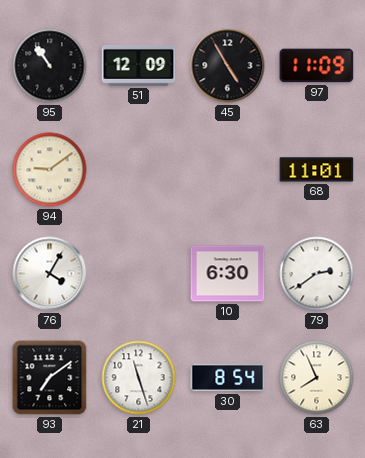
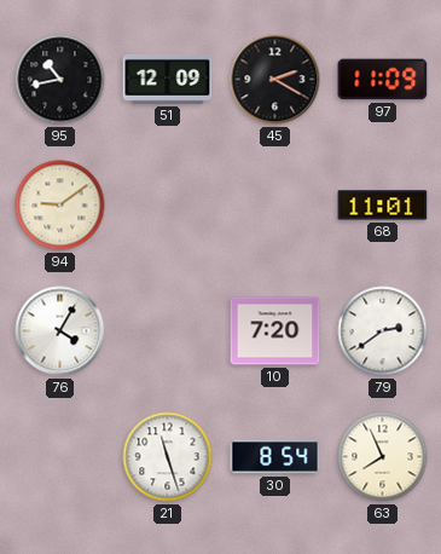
95: 10:54 -> 10:43 (60, 80)
45: 4:55 -> 2:20 (275, 80)
10: 6:30 -> 7:20 (275, 331)
93: 7:09 -> none (50, 378)
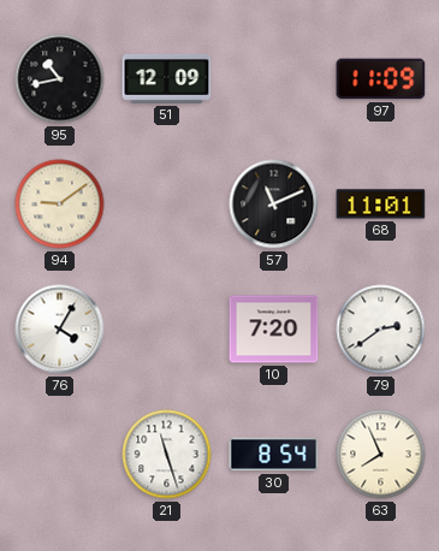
45: 2:20 -> none (275, 80)
57: none -> 11:11 (274, 205)
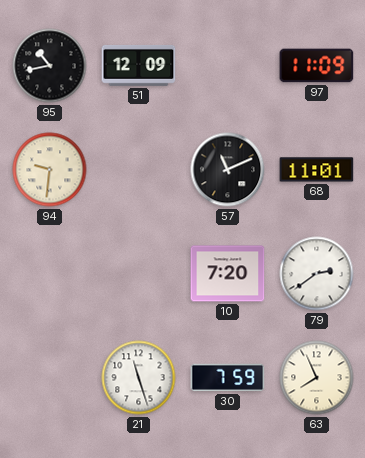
94: 9:09 -> 9:31 (50, 170)
76: 4:05 -> none (60, 330)
30: 8:54 -> 7:59 (228, 378)
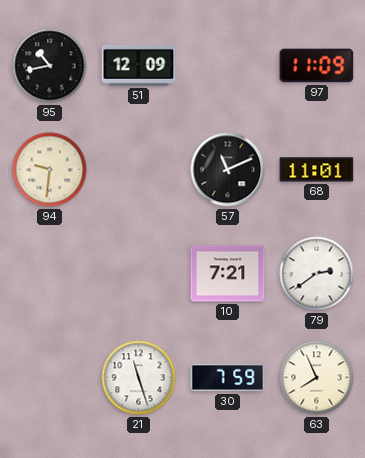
10: 7:20 -> 7:21 (228, 274)
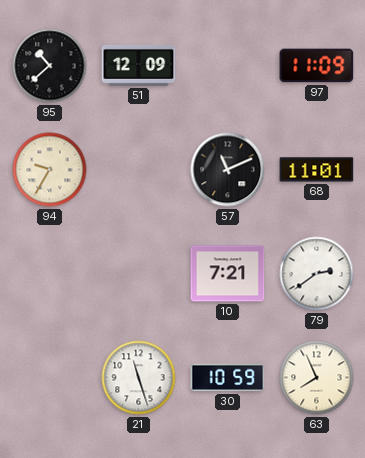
95: 10:43 -> 10:38 (50, 66)
94: 9:31 -> 9:35 (50, 170)
30: 7:59 -> 10:59 (228, 378)
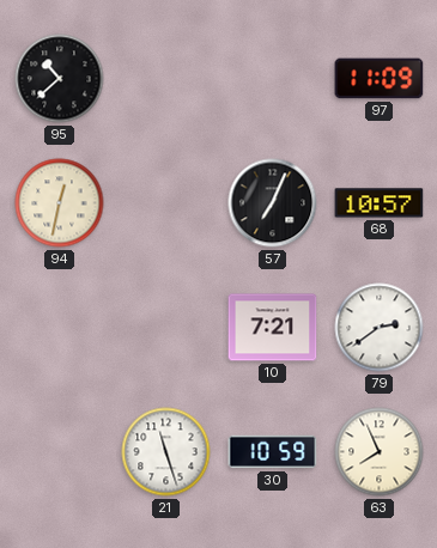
51: 12:09 -> none (139, 65)
94: 9:35 -> 12:32 (60, 203)
57: 11:11 -> 7:04 (273, 203)
68: 11:01 -> 10:57 (380, 203)
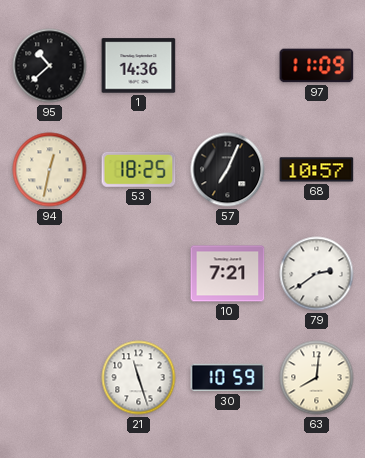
1: none -> 14:36 (139, 66)
53: none -> 18:25 (139, 169)
63: 7:56 -> 8:01 (317, 378)
